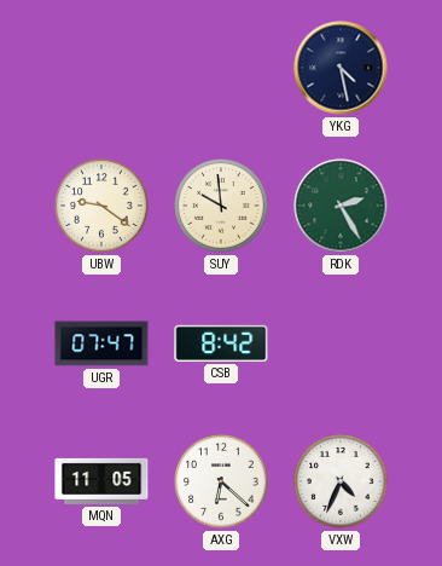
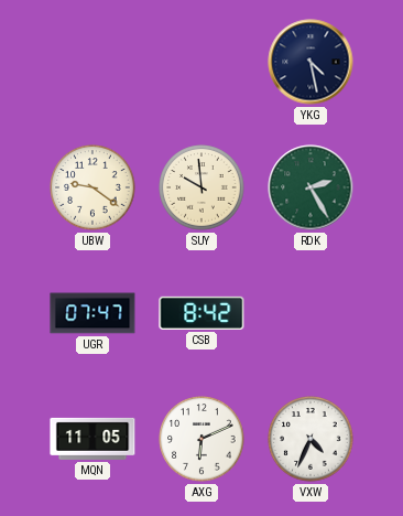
AXG: 6:22 -> 6:11 (201, 439)
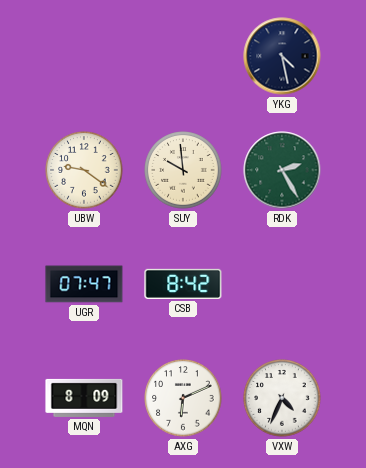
MQN: 11:05 -> 8:09 (84, 398)
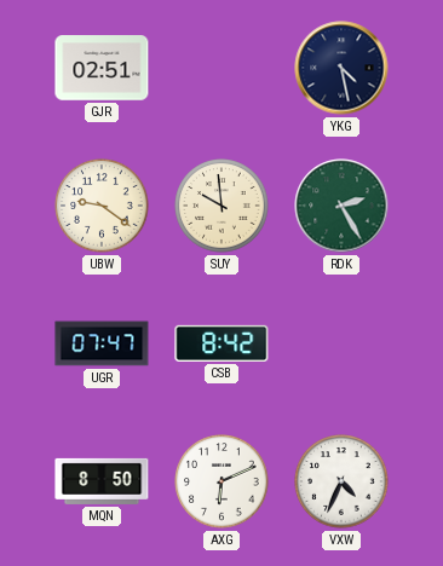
GJR: none -> 02:51 (102, 68)
MQN: 8:09 -> 8:50 (102, 481)
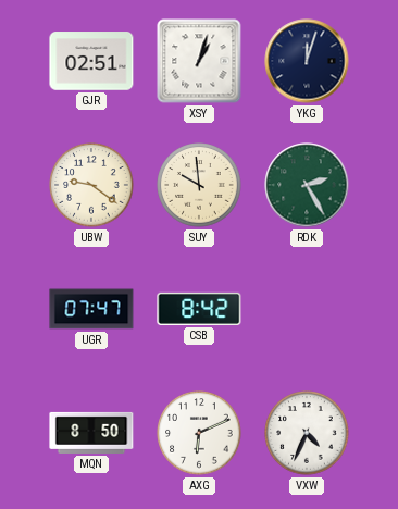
XSY: none -> 1:03 (199, 61)
YKG: 4:28 -> 12:03 (307, 61)
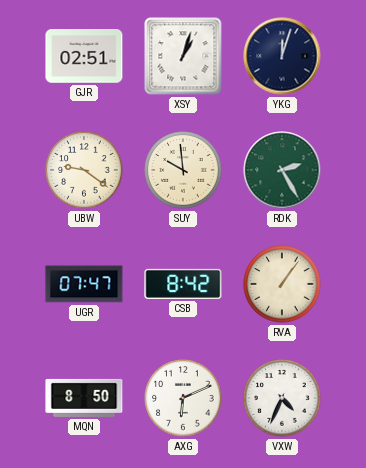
RVA: none -> 1:06 (282, 284)
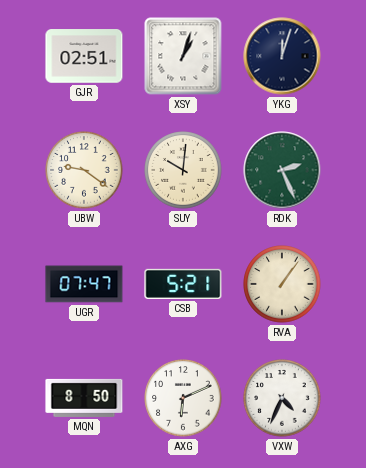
SUY: 9:59 -> 10:01 (183, 170)
RDK: 2:25 -> 2:26 (282, 170)
CSB: 8:42 -> 5:21 (183, 284)
